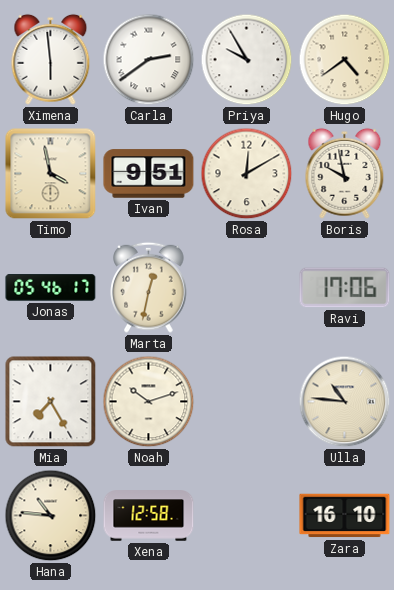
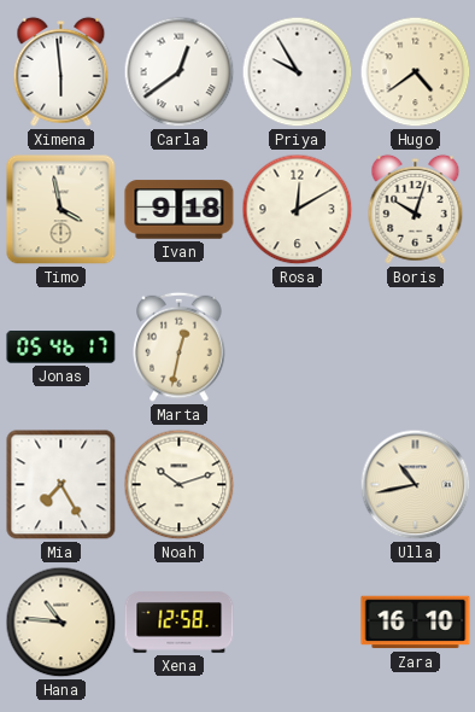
Carla: 2:39 -> 12:39 (180, 72)
Ivan: 9:51 -> 9:18 (180, 210)
Boris: 9:58 -> 10:03 (416, 209)
Ravi: 17:06 -> none (345, 288)
Ulla: 10:46 -> 10:43 (416, 485)
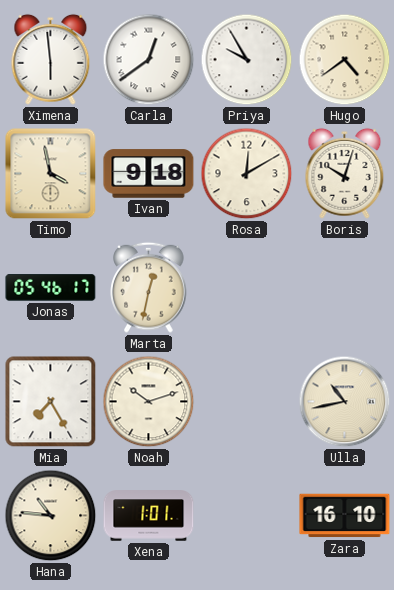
Xena: 12:58 -> 1:01 (149, 516)
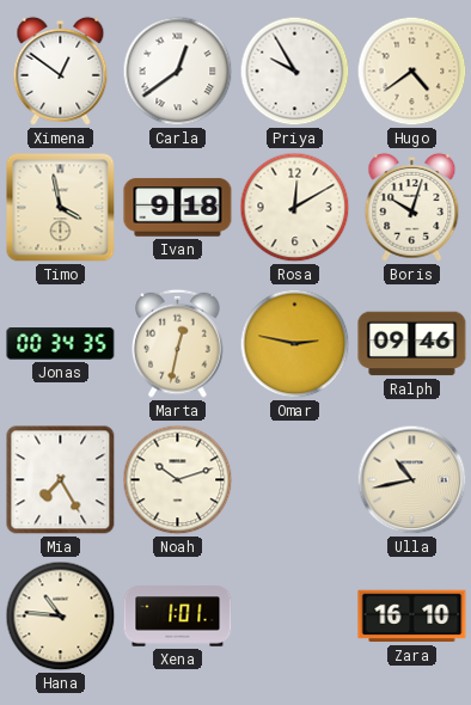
Ximena: 5:59 -> 12:51 (61, 70)
Jonas: 05:46 -> 00:34 (61, 344)
Omar: none -> 2:47 (295, 344)
Ralph: none -> 09:46 (412, 344)
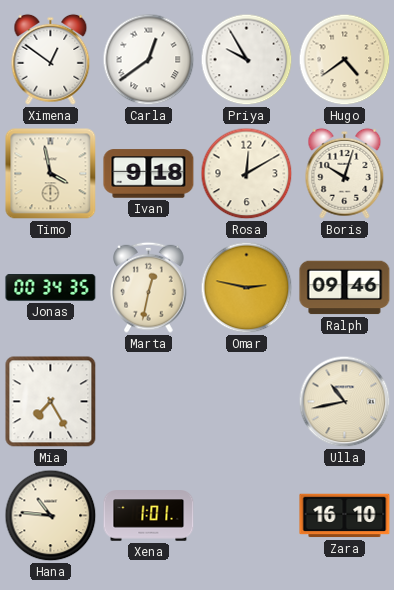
Noah: 10:12 -> none (178, 480)
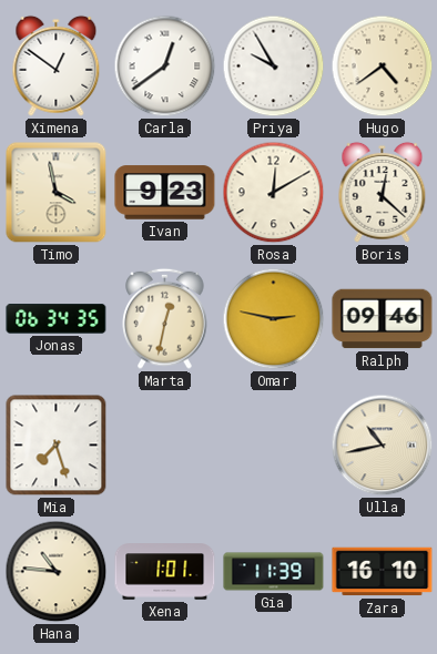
Ivan: 9:18 -> 9:23 (165, 193)
Boris: 10:03 -> 12:22 (383, 192)
Jonas: 00:34 -> 06:34 (57, 319)
Mia: 7:25 -> 7:27 (57, 446)
Gia: none -> 11:39 (274, 572)
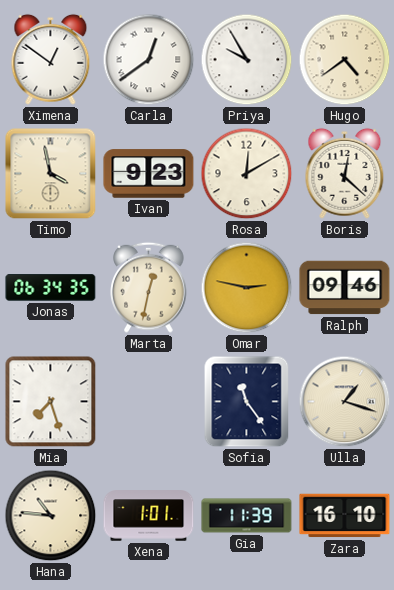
Sofia: none -> 11:24 (247, 402)
Ulla: 10:43 -> 1:18 (345, 402)
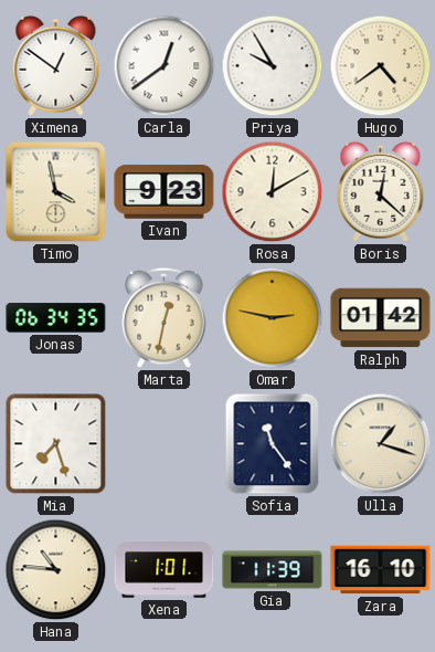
Ralph: 09:46 -> 01:42 (381, 318)
